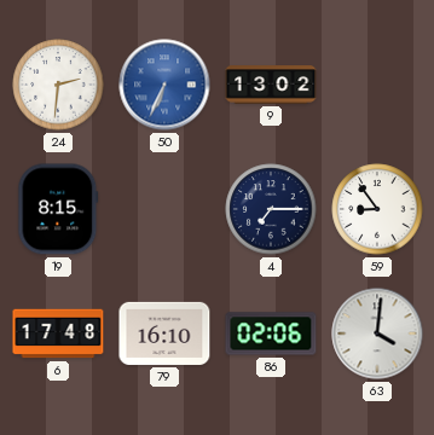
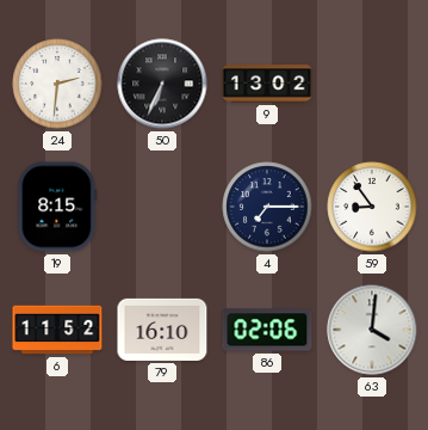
50 dial: blue -> black (162, 84)
6: 17:48 -> 11:52 (57, 330)
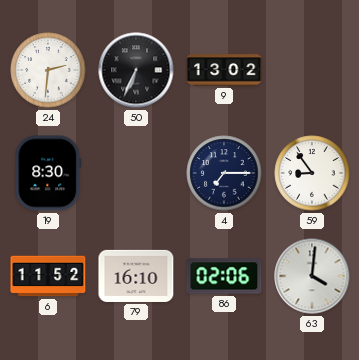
19: 8:15 -> 8:30 (48, 173)
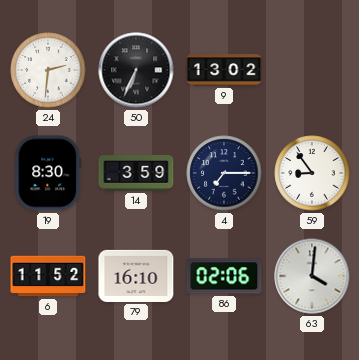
14: none -> 3:59 (136, 174)
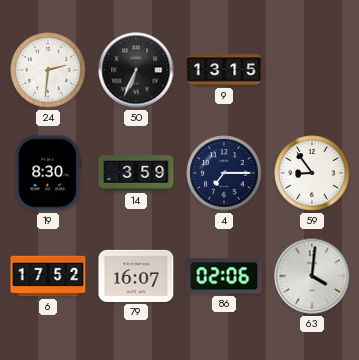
9: 13:02 -> 13:15 (224, 70)
6: 11:52 -> 17:52 (48, 276)
79: 16:10 -> 16:07 (136, 276)
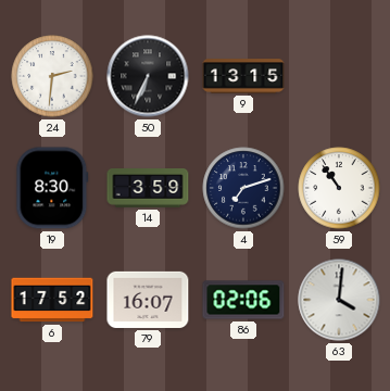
4: 7:15 -> 7:12 (243, 188)
59: 8:54 -> 10:54 (339, 188)
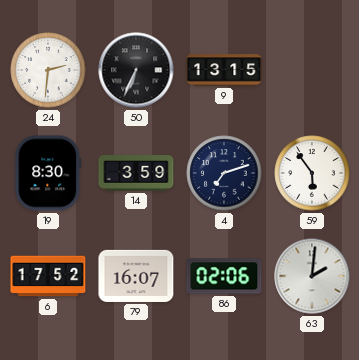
59: 10:54 -> 5:54 (312, 173)
63: 4:01 -> 2:01 (312, 276)
